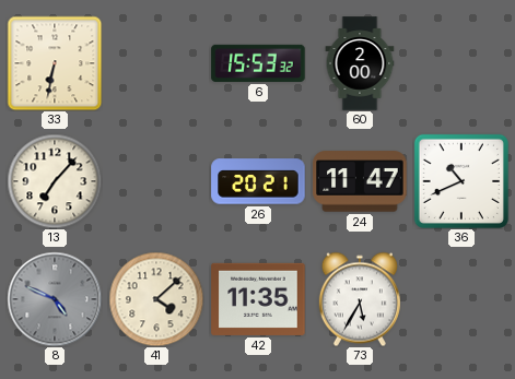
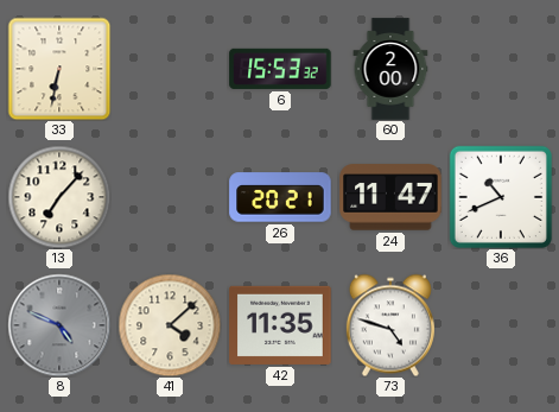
73: 5:35 -> 4:48 (390, 325)
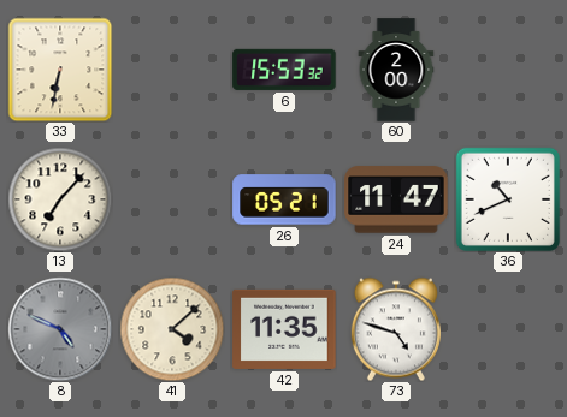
26: 20:21 -> 05:21 (284, 199)
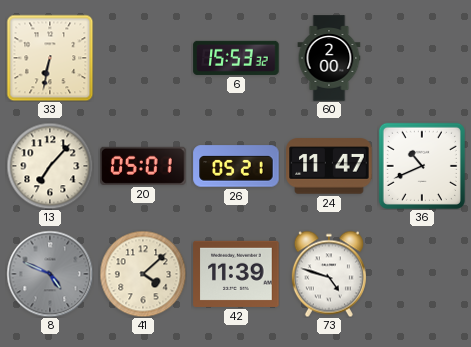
20: none -> 05:01 (143, 166)
42: 11:35 -> 11:39 (236, 274)
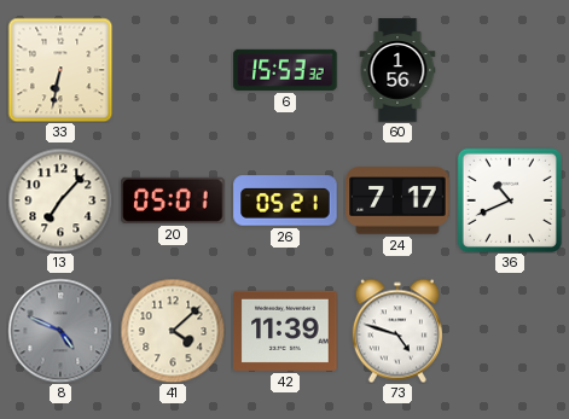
60: 2:00 -> 1:56 (397, 70)
24: 11:47 -> 7:17 (397, 200)
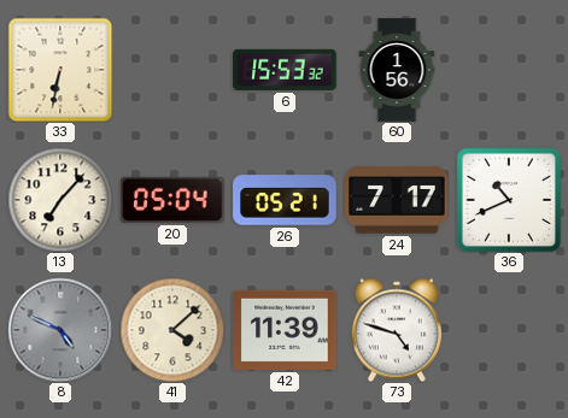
20: 05:01 -> 05:04 (172, 200)
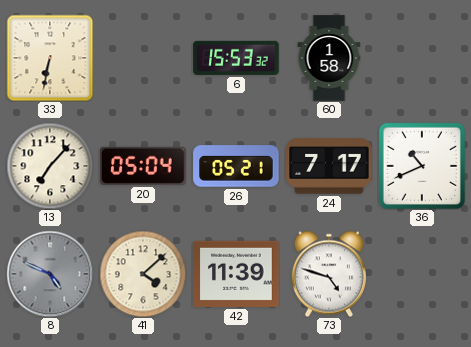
60: 1:56 -> 1:58 (329, 58)
